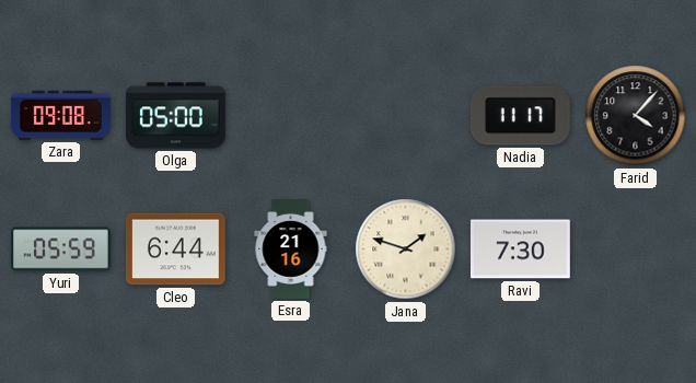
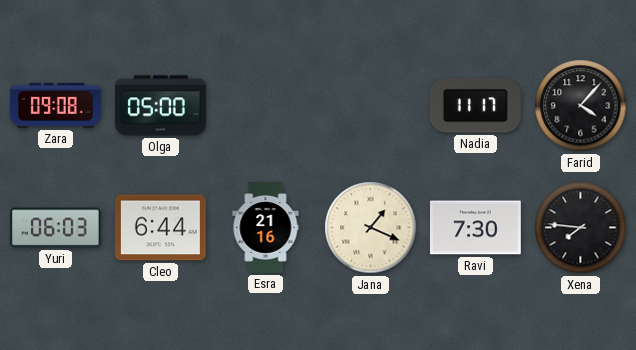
Yuri: 05:59 -> 06:03 (56, 228)
Jana: 1:48 -> 1:19 (371, 228)
Xena: none -> 7:46 (581, 228)
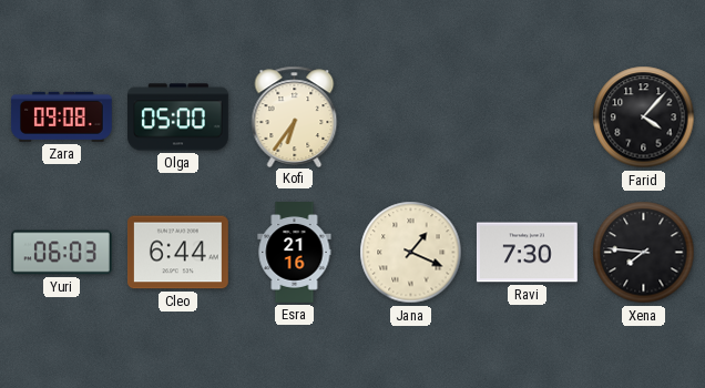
Kofi: none -> 6:36 (295, 116)
Nadia: 11:17 -> none (475, 106)
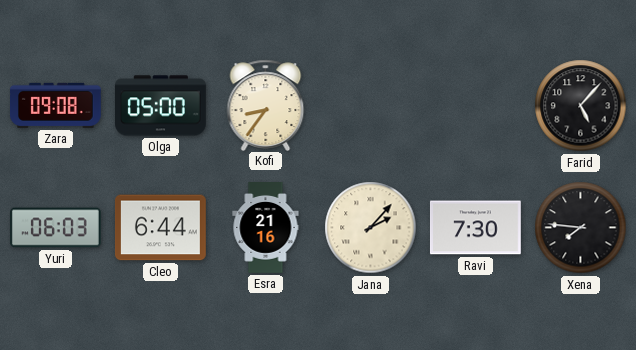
Kofi: 6:36 -> 8:36 (266, 105)
Farid: 4:07 -> 5:07 (581, 106)
Jana: 1:19 -> 2:07 (371, 228)
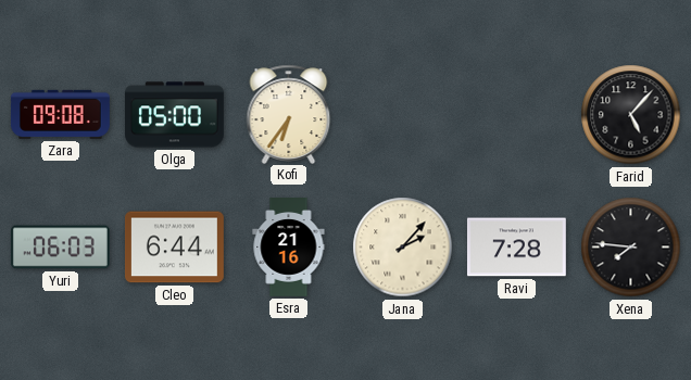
Kofi: 8:36 -> 6:36 (289, 114)
Ravi: 7:30 -> 7:28 (516, 248)
